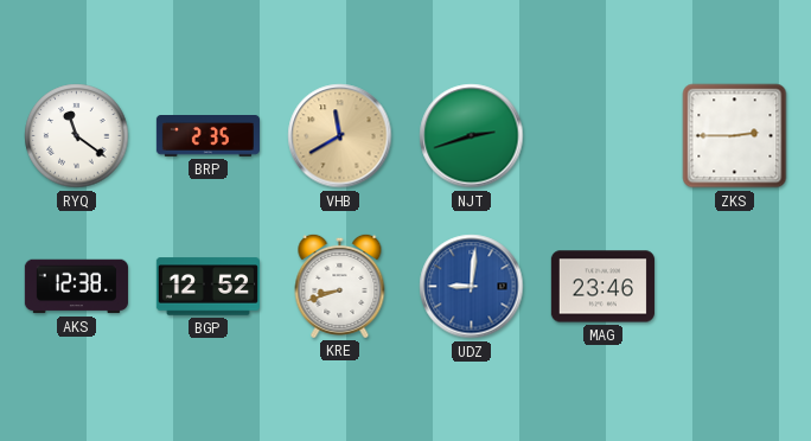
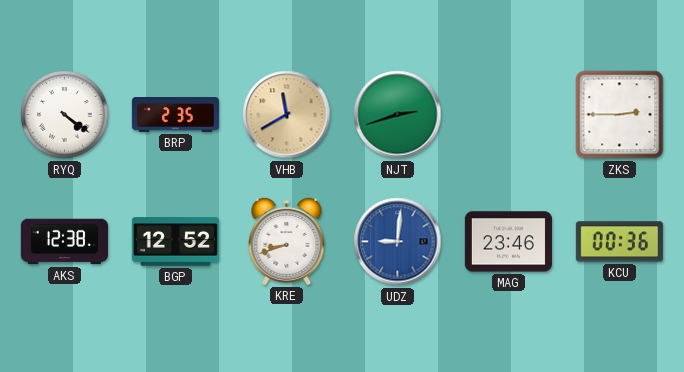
RYQ: 11:21 -> 4:21 (65, 115)
KCU: none -> 00:36 (619, 242)
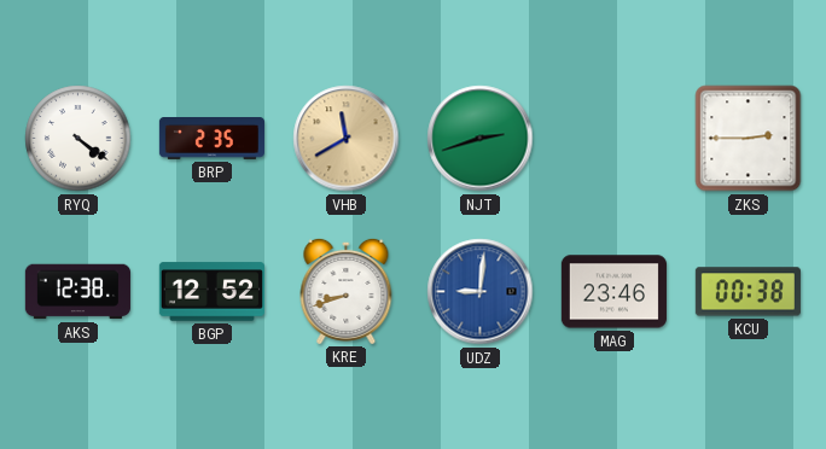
KCU: 00:36 -> 00:38 (748, 292)
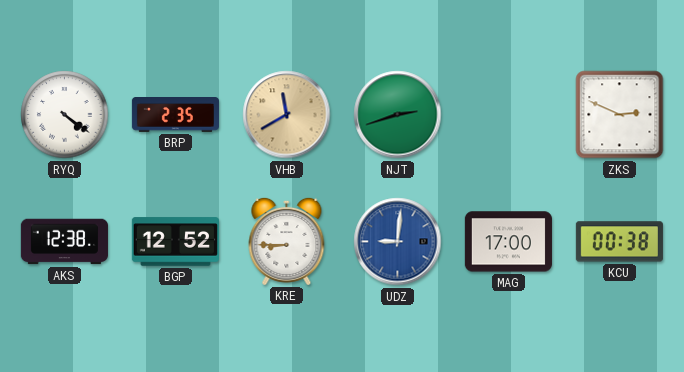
ZKS: 2:45 -> 2:49 (620, 115)
KRE: 8:42 -> 8:45 (287, 241)
MAG: 23:46 -> 17:00 (508, 242)
